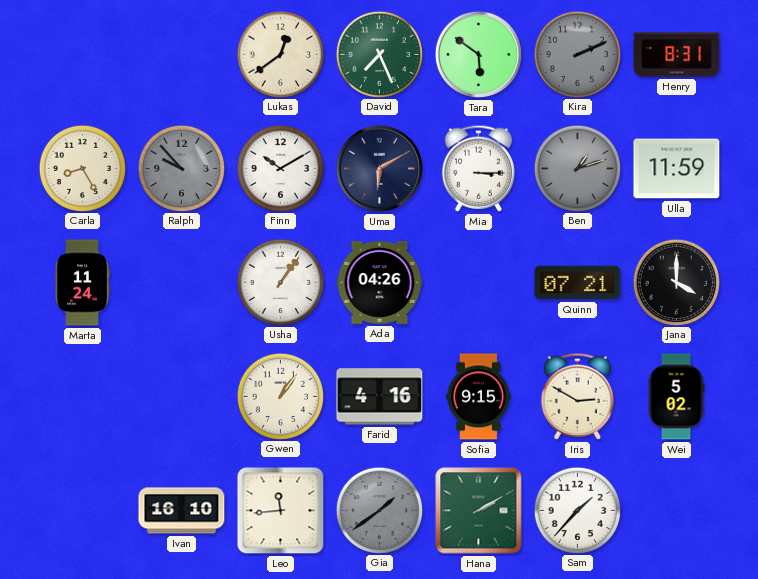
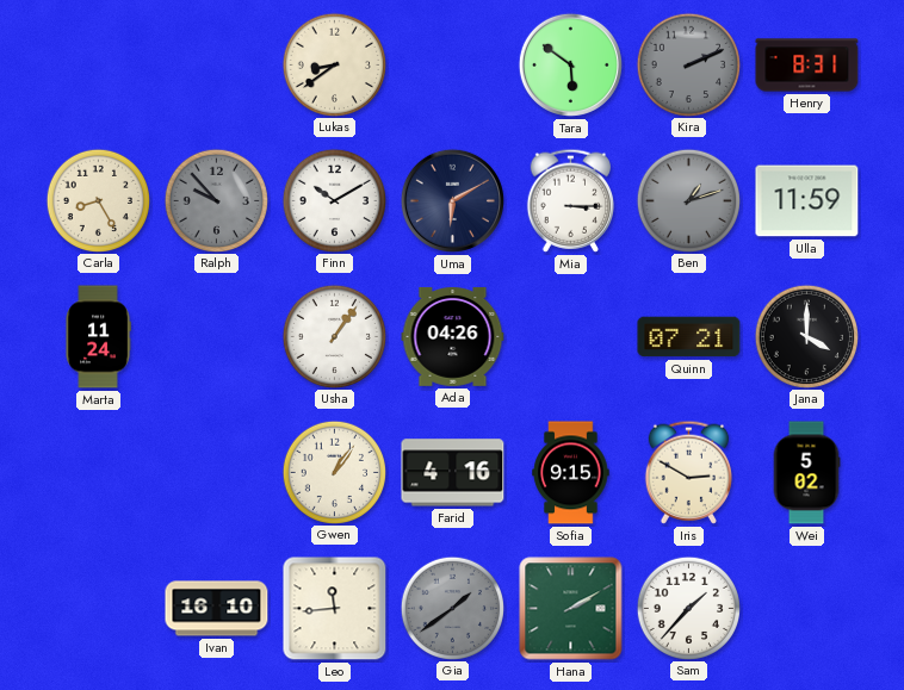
Lukas: 12:39 -> 8:39 (334, 64)
David: 7:26 -> none (379, 54)
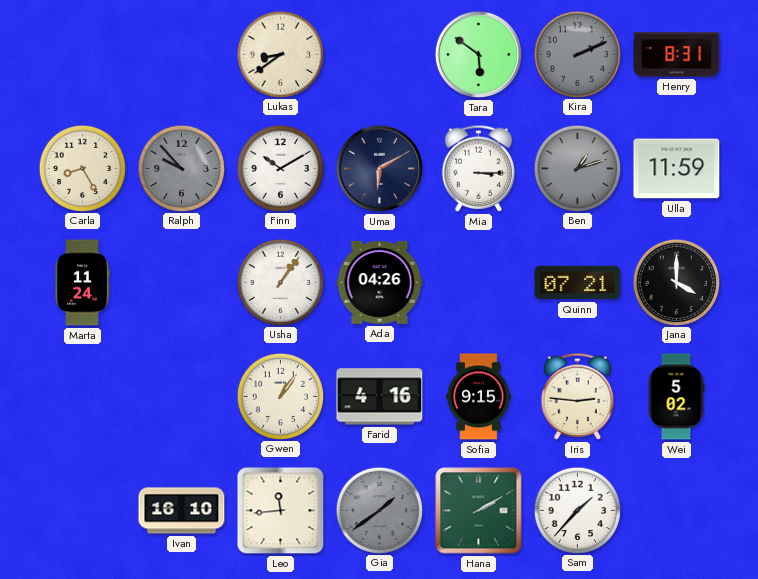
Iris: 2:50 -> 2:46 (577, 396)
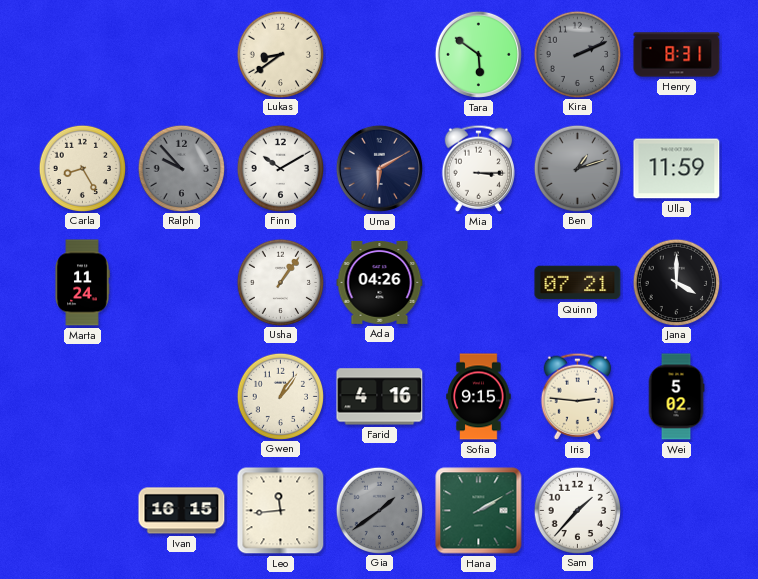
Ivan: 16:10 -> 16:15 (182, 511)
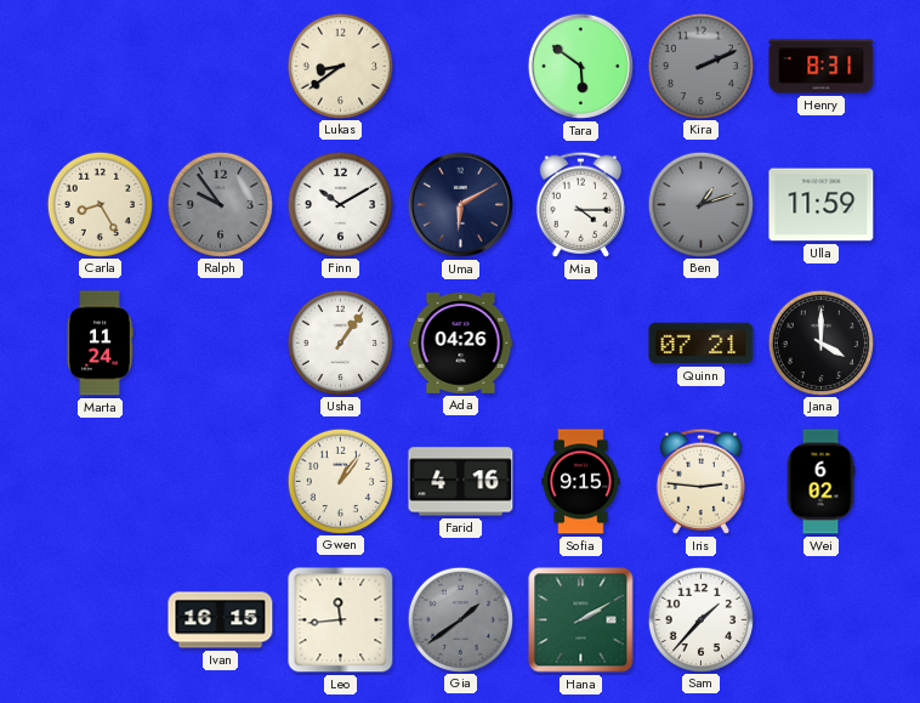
Ralph: 9:53 -> 9:54 (220, 204)
Mia: 3:15 -> 4:15 (580, 204)
Wei: 5:02 -> 6:02 (820, 482)
